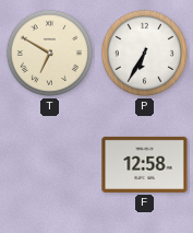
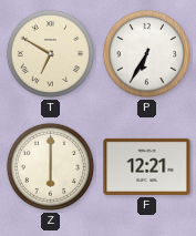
Z: none -> 6:00 (50, 166)
F: 12:58 -> 12:21 (147, 166)
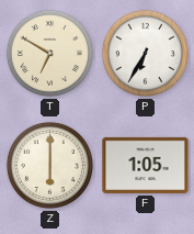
F: 12:21 -> 1:05 (146, 165)
